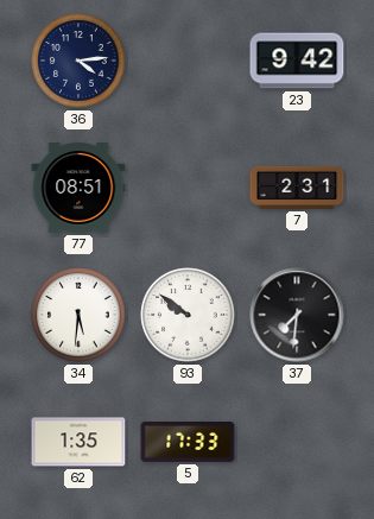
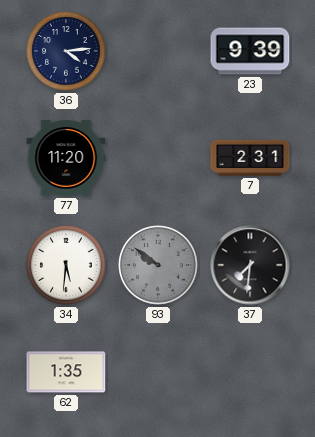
23: 9:42 -> 9:39 (250, 51)
77: 08:51 -> 11:20 (66, 159)
93 dial: white -> grey (158, 265)
5: 17:33 -> none (188, 443)
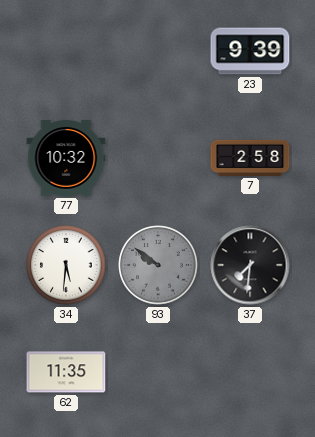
36: 4:14 -> none (66, 51)
77: 11:20 -> 10:32 (66, 159)
7: 2:31 -> 2:58 (250, 158)
62: 1:35 -> 11:35 (66, 372)
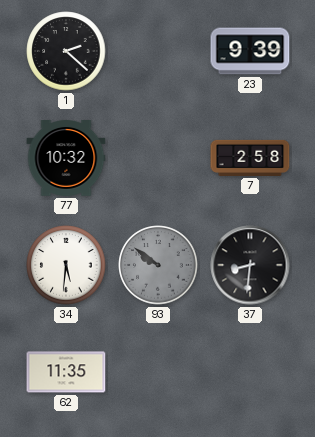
1: none -> 2:22 (66, 51)
37: 7:31 -> 8:31 (250, 265)
